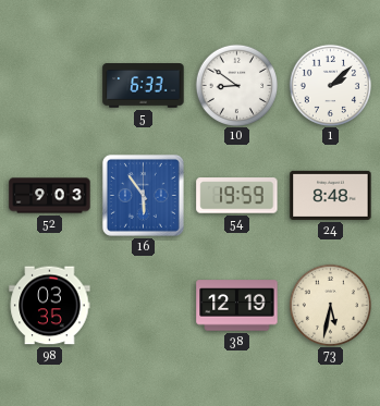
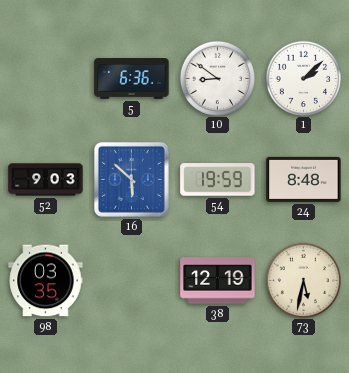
5: 6:33 -> 6:36 (132, 79)
16: 5:54 -> 5:52 (131, 179)
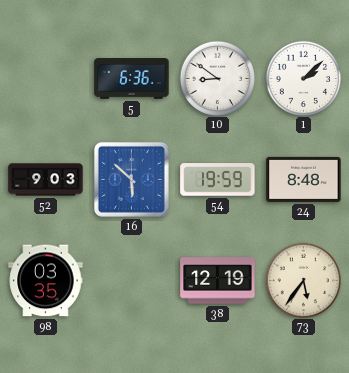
73: 5:32 -> 5:36 (303, 280)
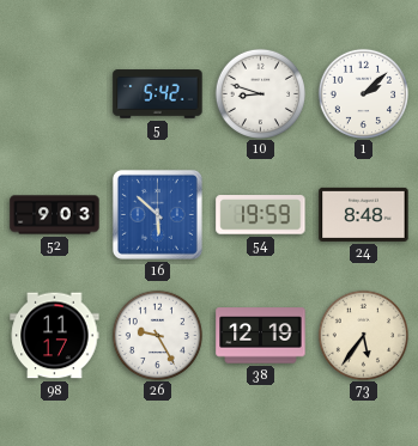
5: 6:36 -> 5:42 (158, 94)
10: 8:51 -> 8:48 (260, 93)
98: 03:35 -> 11:17 (55, 336)
26: none -> 9:25 (157, 335)
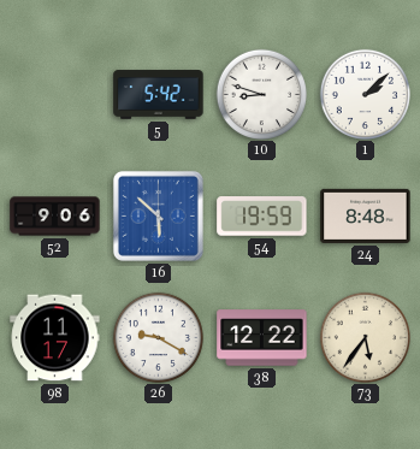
52: 9:03 -> 9:06 (55, 217)
26: 9:25 -> 9:20 (158, 337)
38: 12:19 -> 12:22 (262, 338)
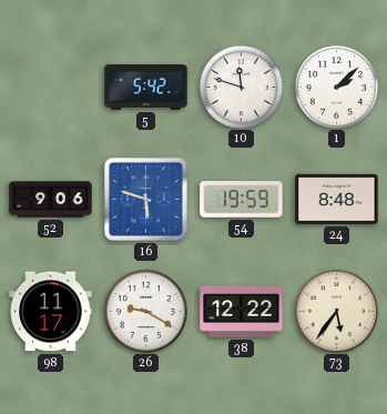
10: 8:48 -> 11:48 (241, 87)
16: 5:52 -> 5:48 (145, 199)
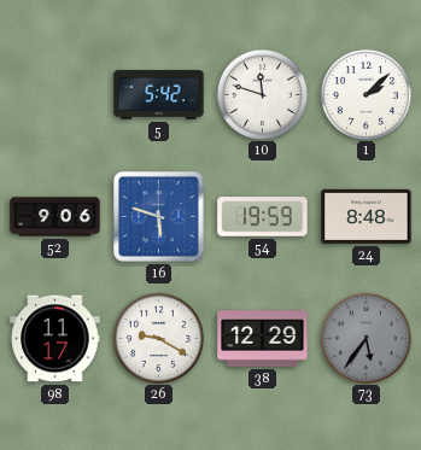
38: 12:22 -> 12:29 (263, 339)
73 dial: cream -> grey (366, 338)
